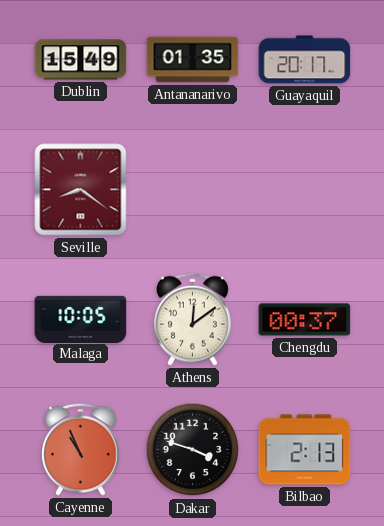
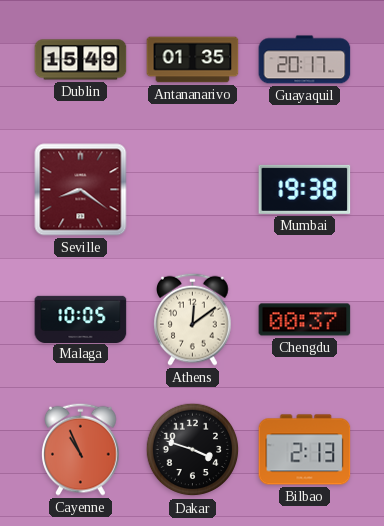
Mumbai: none -> 19:38 (305, 189)
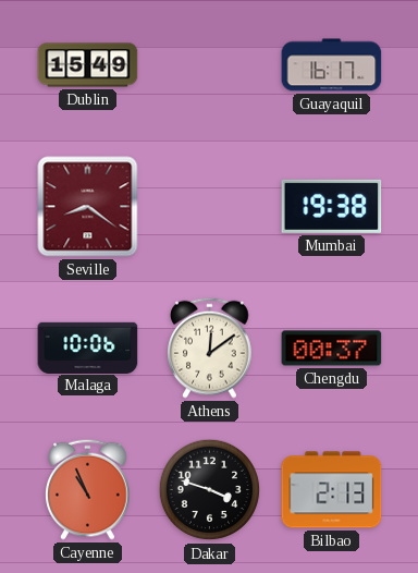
Antananarivo: 01:35 -> none (193, 60)
Guayaquil: 20:17 -> 16:17 (332, 65)
Malaga: 10:05 -> 10:06 (88, 348)
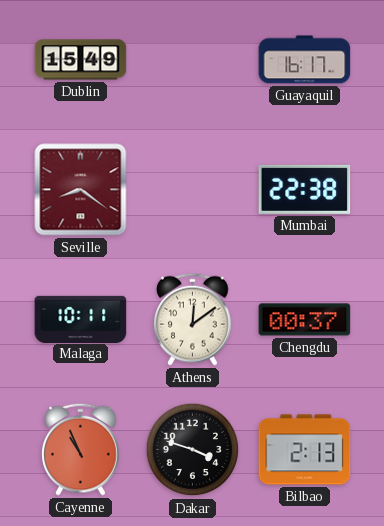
Mumbai: 19:38 -> 22:38 (305, 189)
Malaga: 10:06 -> 10:11 (81, 319)
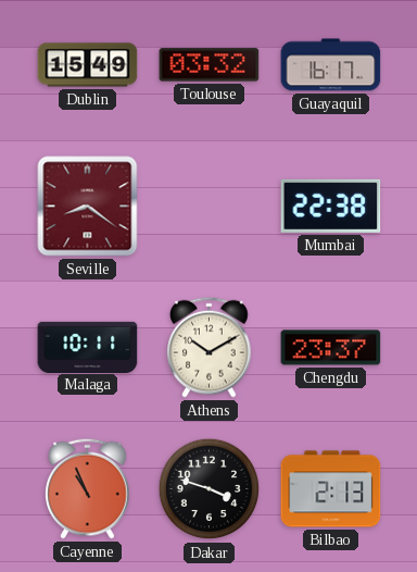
Toulouse: none -> 03:32 (210, 65)
Athens: 12:09 -> 10:10 (210, 347)
Chengdu: 00:37 -> 23:37 (331, 348)
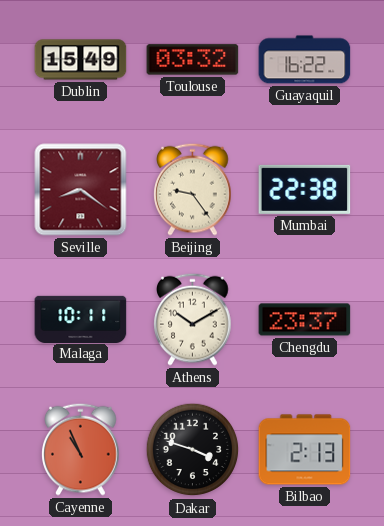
Guayaquil: 16:17 -> 16:22 (305, 60)
Beijing: none -> 9:24 (193, 189)
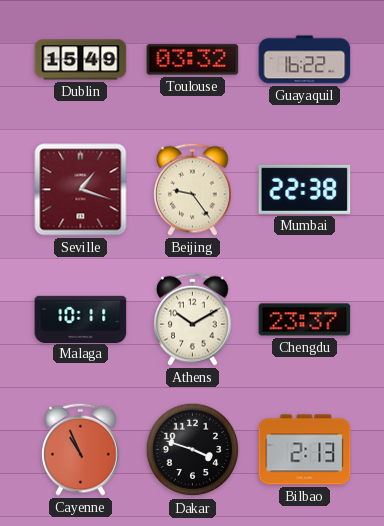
Seville: 8:21 -> 1:18 (81, 190)
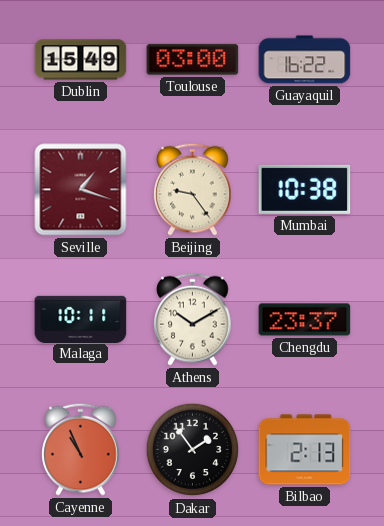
Toulouse: 03:32 -> 03:00 (193, 60)
Mumbai: 22:38 -> 10:38 (305, 189)
Dakar: 3:48 -> 1:54 (193, 450)
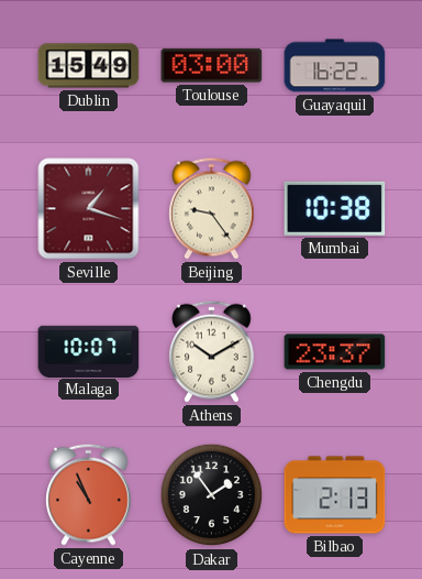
Malaga: 10:11 -> 10:07 (89, 351)
